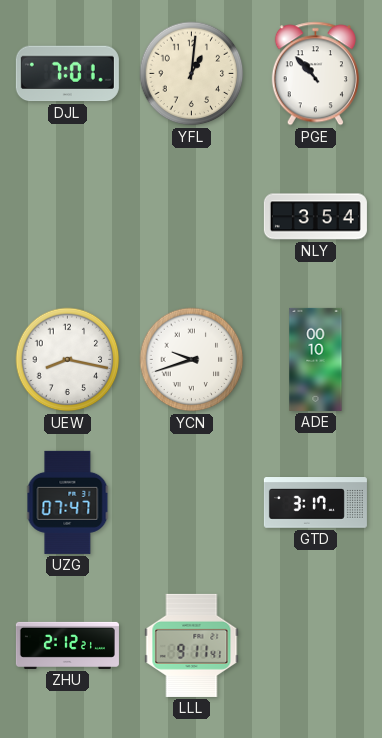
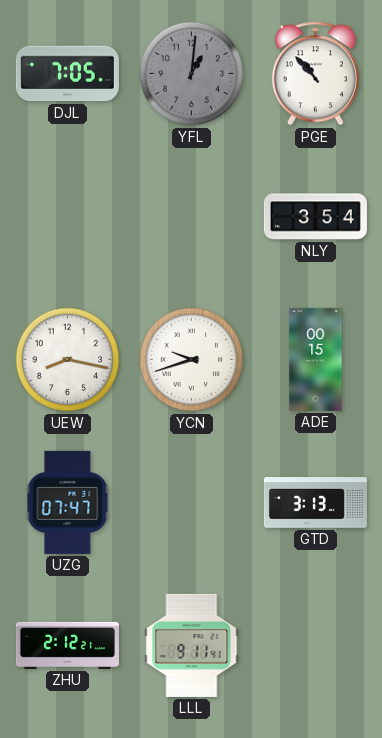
DJL: 7:01 -> 7:05 (67, 74)
YFL dial: cream -> grey (192, 74)
ADE: 00:10 -> 00:15 (316, 359)
GTD: 3:17 -> 3:13 (315, 503)
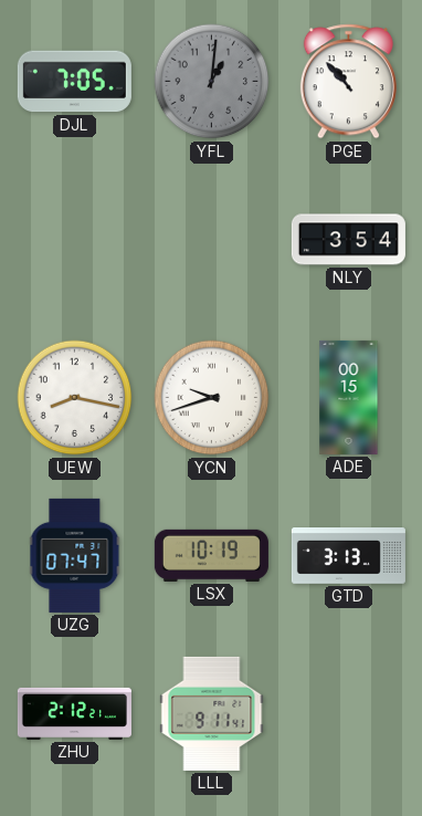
LSX: none -> 10:19 (211, 555)
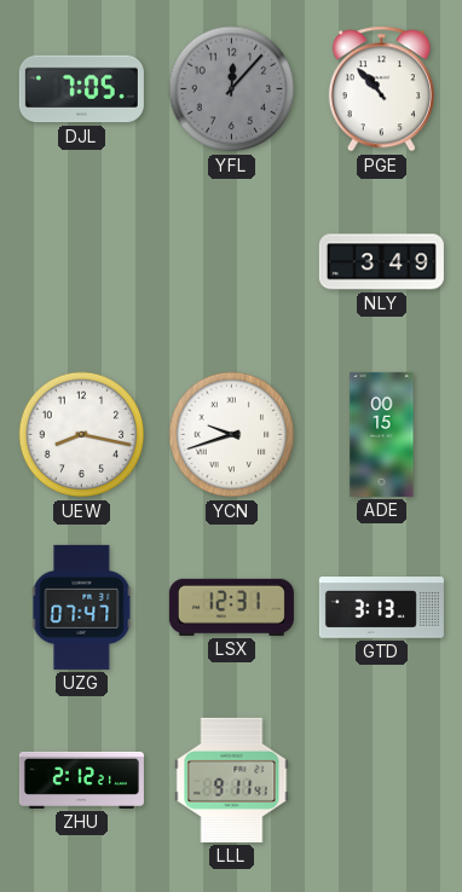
YFL: 1:01 -> 12:07 (232, 89)
NLY: 3:54 -> 3:49 (381, 262)
LSX: 10:19 -> 12:31 (231, 607)
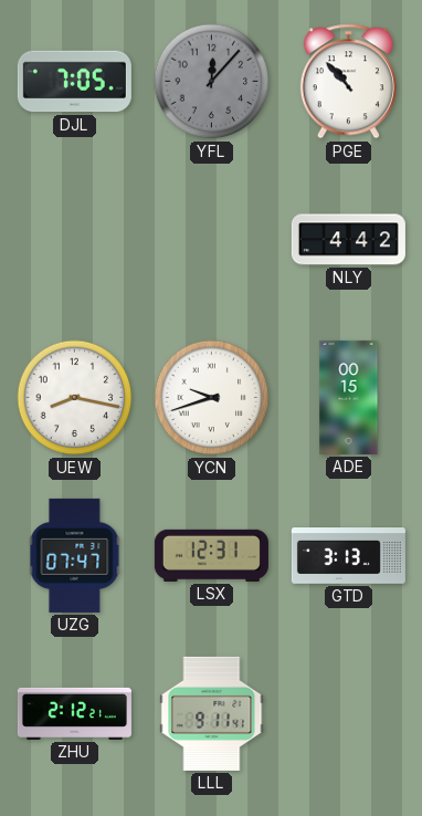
NLY: 3:49 -> 4:42 (348, 240)
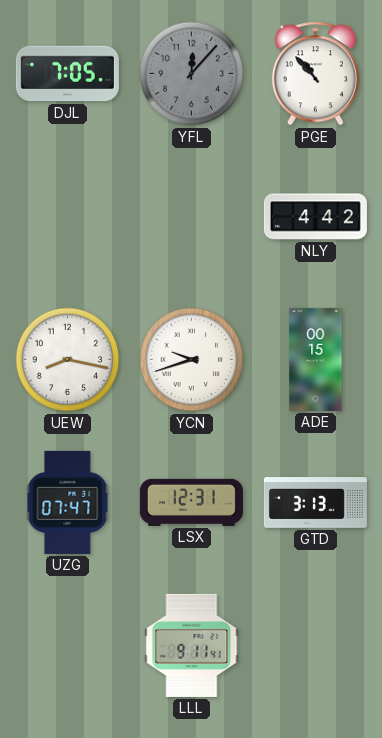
ZHU: 2:12 -> none (74, 713)
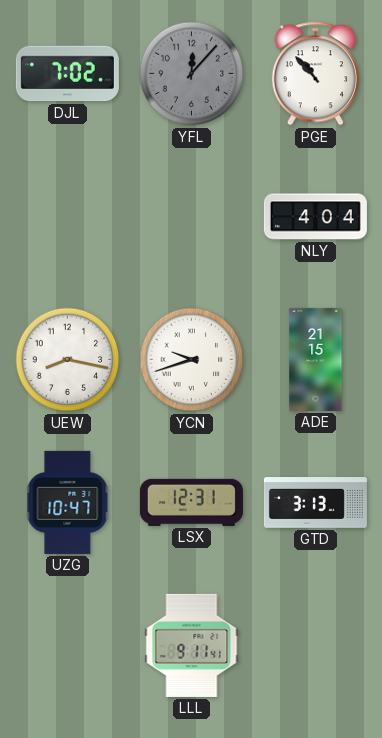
DJL: 7:05 -> 7:02 (67, 74)
NLY: 4:42 -> 4:04 (315, 217)
ADE: 00:15 -> 21:15 (316, 359)
UZG: 07:47 -> 10:47 (68, 502)
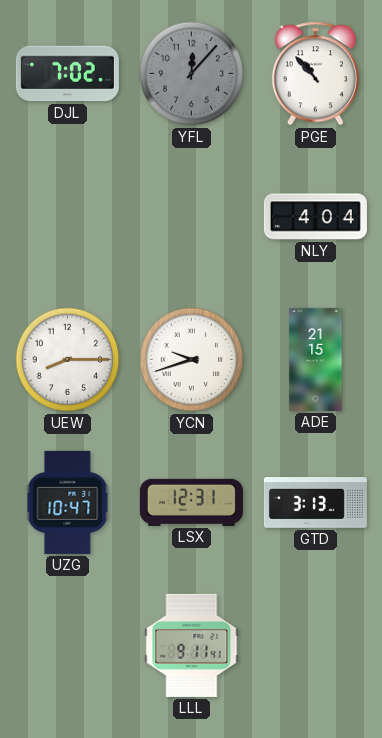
UEW: 8:17 -> 8:15 (68, 360)
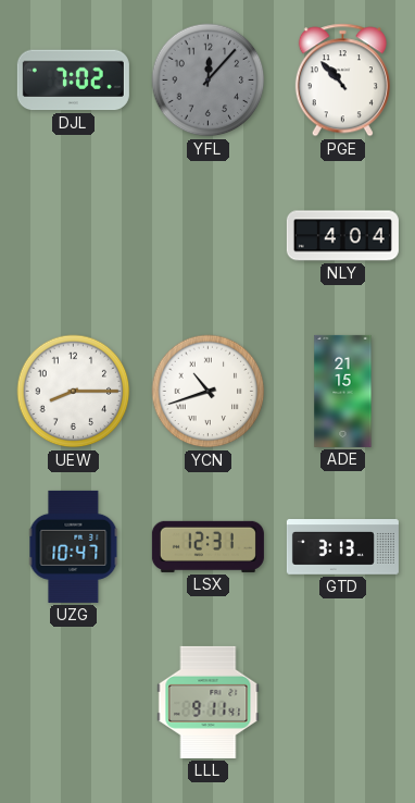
YCN: 9:42 -> 10:42 (209, 392)
